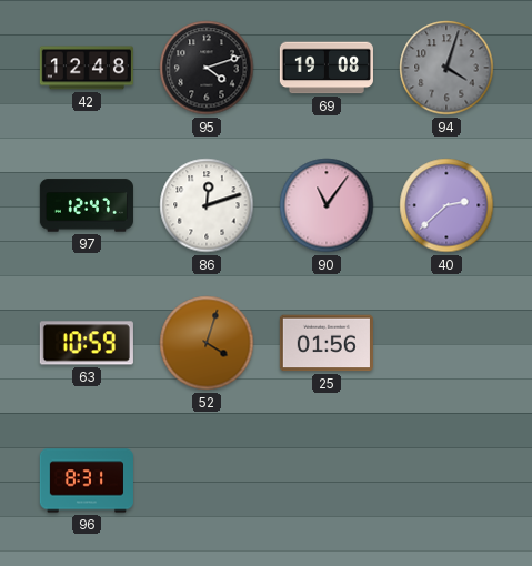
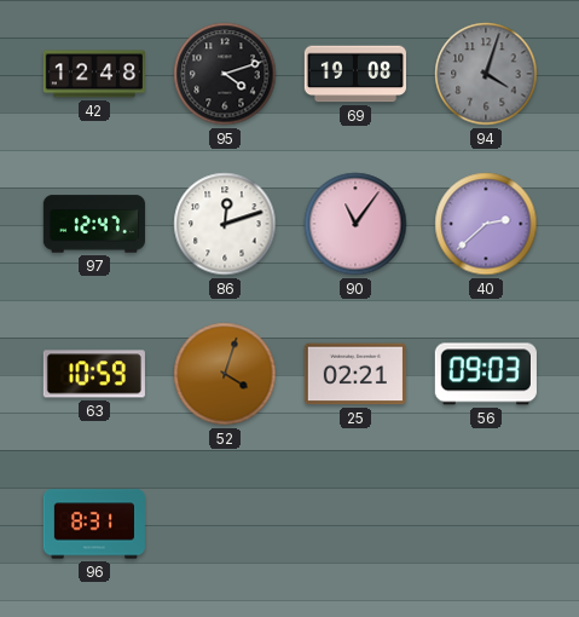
25: 01:56 -> 02:21 (355, 374)
56: none -> 09:03 (486, 374)
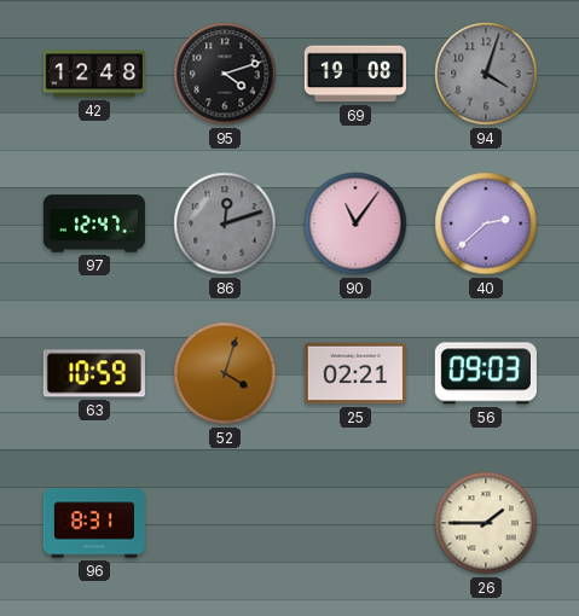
86 dial: white -> grey (225, 223)
26: none -> 1:45 (486, 523)
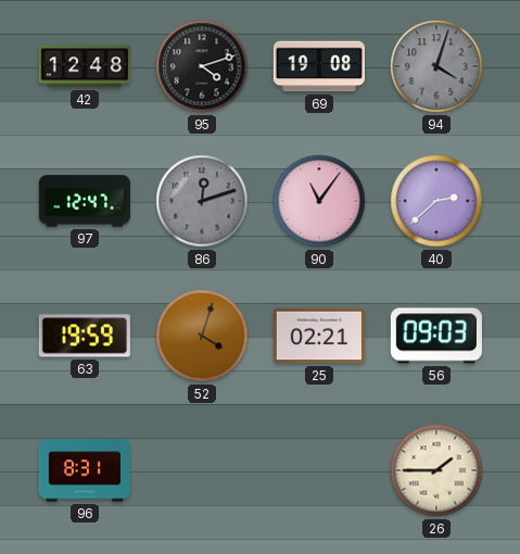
63: 10:59 -> 19:59 (85, 336)
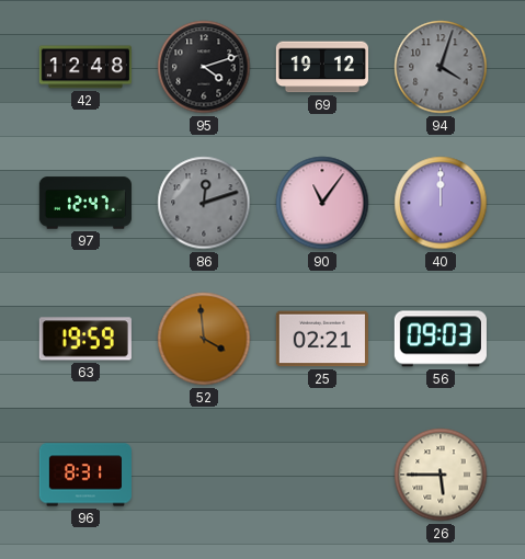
69: 19:08 -> 19:12 (322, 67)
40: 2:38 -> 12:00 (441, 203)
52: 4:03 -> 3:59 (204, 339)
26: 1:45 -> 5:45 (441, 475)
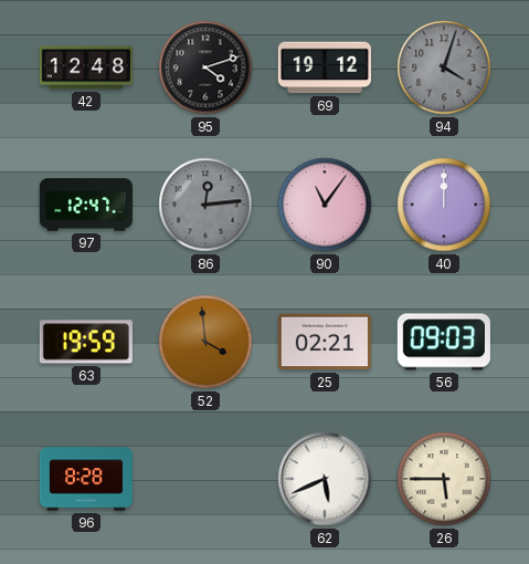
86: 12:12 -> 12:14 (205, 205)
96: 8:31 -> 8:28 (86, 479)
62: none -> 5:41 (325, 479)
